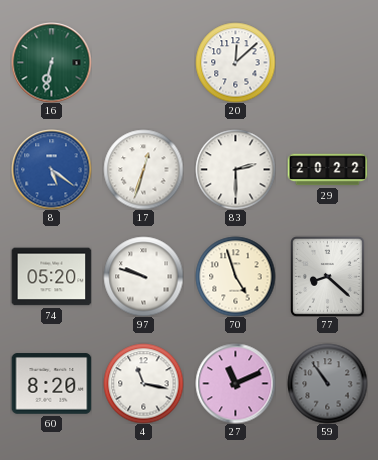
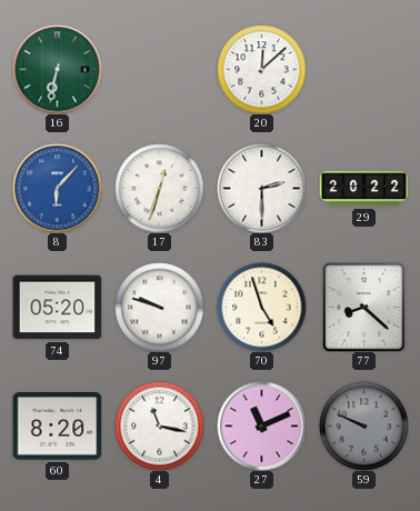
8: 5:21 -> 6:07 (57, 188)
59: 10:54 -> 9:49 (363, 425)
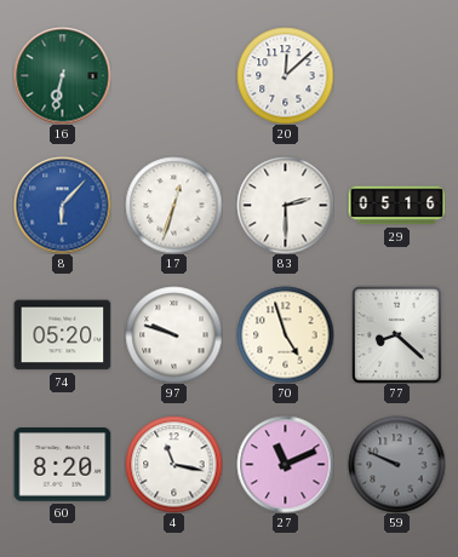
29: 20:22 -> 05:16 (396, 206)
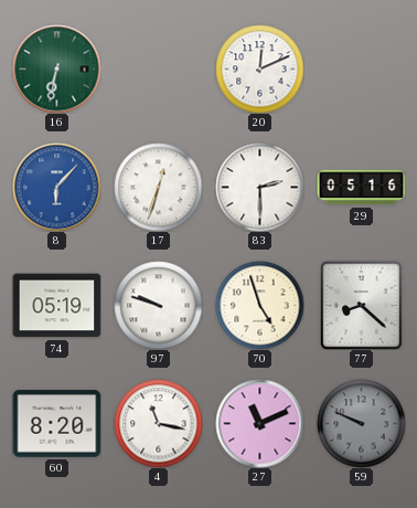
20: 12:08 -> 12:11 (259, 68)
74: 05:20 -> 05:19 (56, 306)
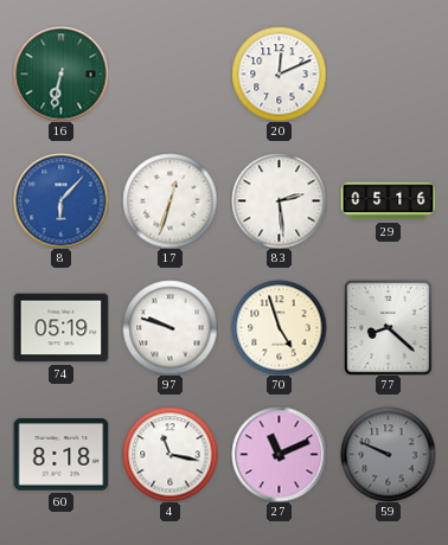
83: 2:30 -> 2:29 (279, 200)
60: 8:20 -> 8:18 (60, 455)
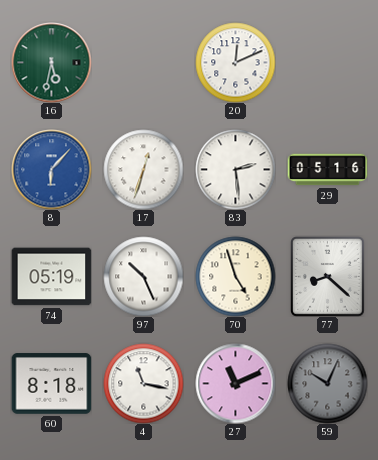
16: 6:32 -> 5:32 (51, 62)
97: 9:48 -> 10:26 (143, 276)
59: 9:49 -> 10:04 (327, 383)
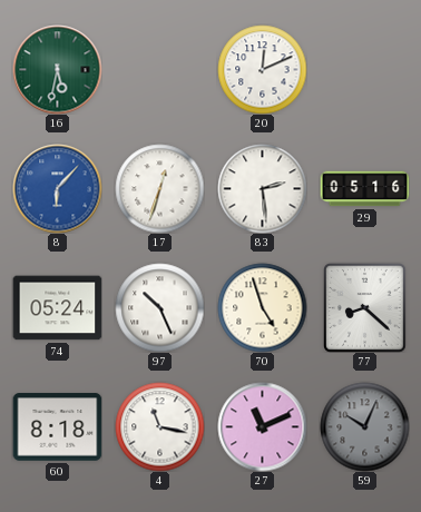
74: 05:19 -> 05:24 (57, 308)
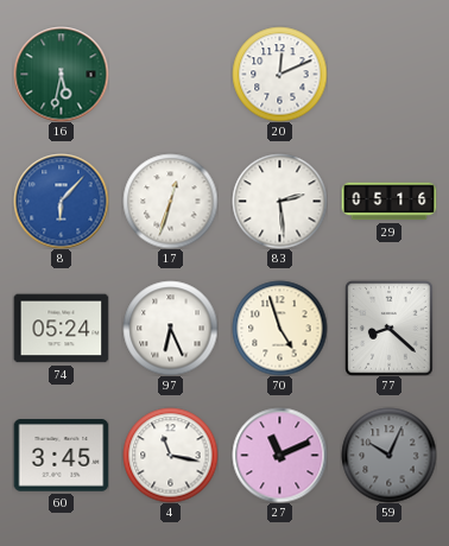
97: 10:26 -> 6:26 (170, 328)
60: 8:18 -> 3:45 (61, 456)
